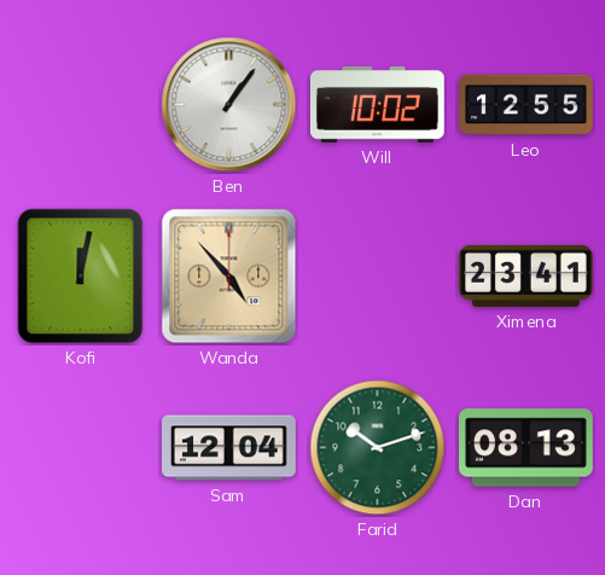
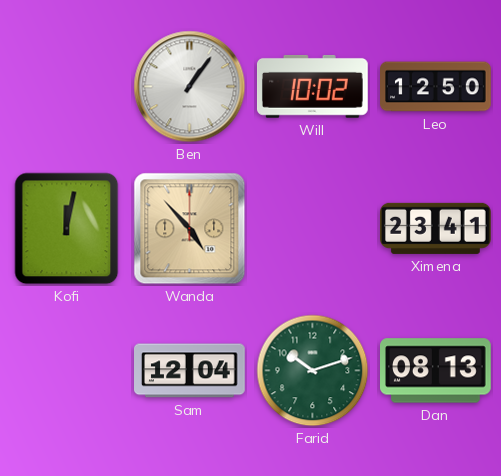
Leo: 12:55 -> 12:50 (436, 87)
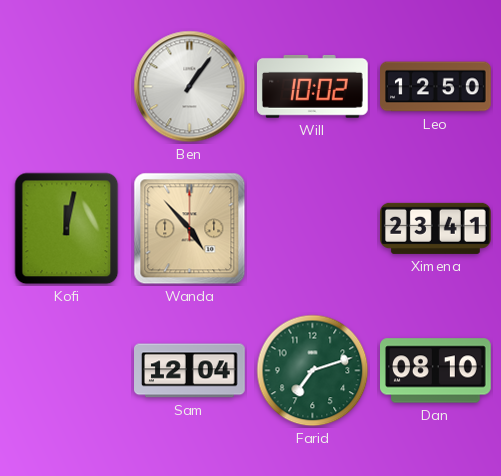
Farid: 10:12 -> 7:12 (313, 371)
Dan: 08:13 -> 08:10 (436, 371)
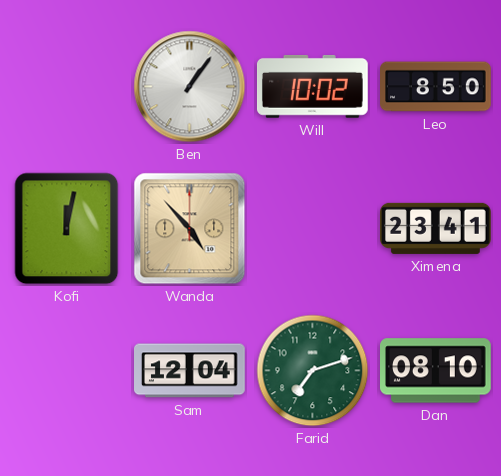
Leo: 12:50 -> 8:50 (436, 87)
